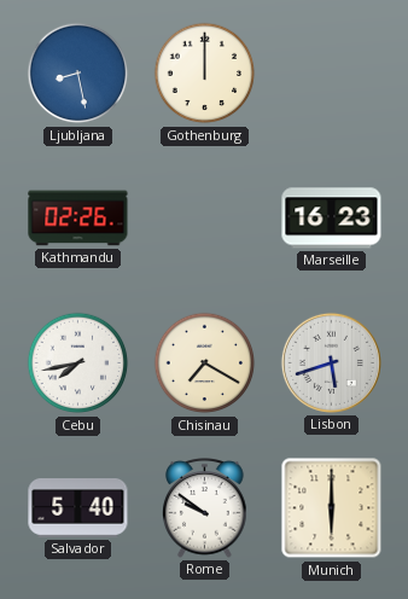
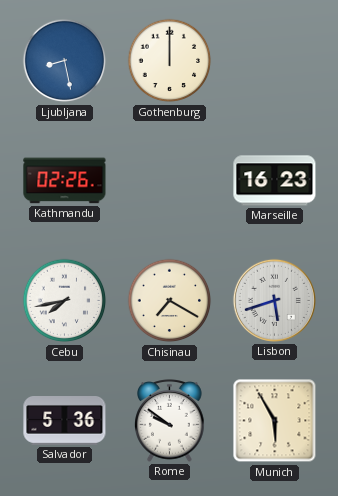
Salvador: 5:40 -> 5:36 (65, 421)
Munich: 6:00 -> 5:55 (275, 421)
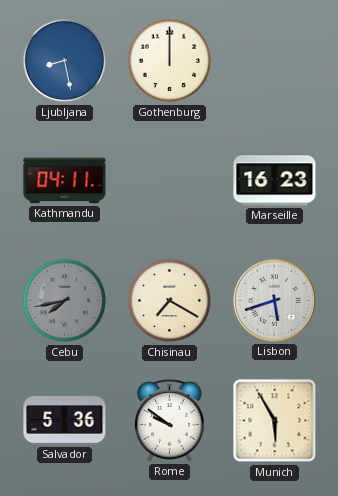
Kathmandu: 02:26 -> 04:11 (65, 181)
Cebu dial: white -> grey (65, 301)
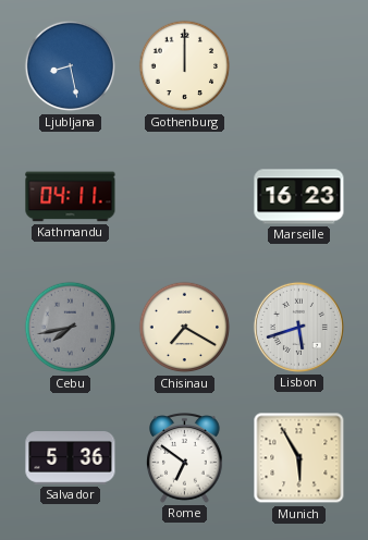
Rome: 9:51 -> 6:51 (185, 458)
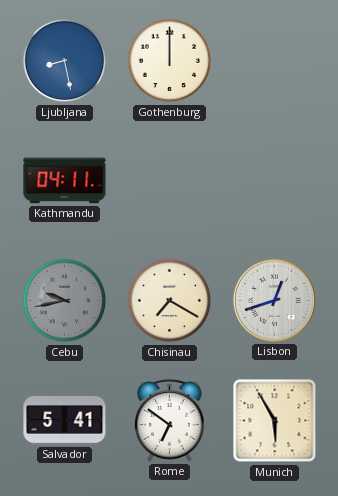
Marseille: 16:23 -> none (299, 197)
Cebu: 7:43 -> 9:43 (65, 301)
Lisbon: 5:42 -> 12:42 (274, 300)
Salvador: 5:36 -> 5:41 (65, 421)
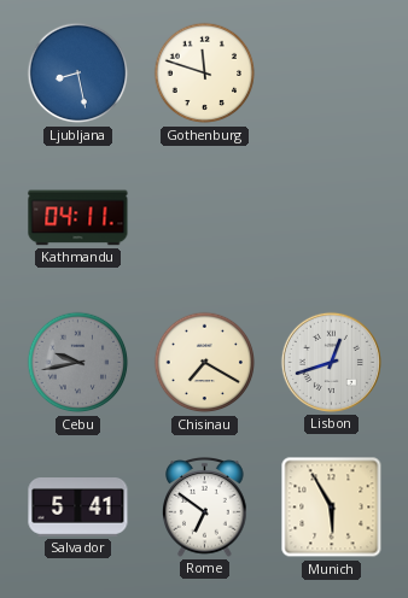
Gothenburg: 12:00 -> 11:48 (205, 74)
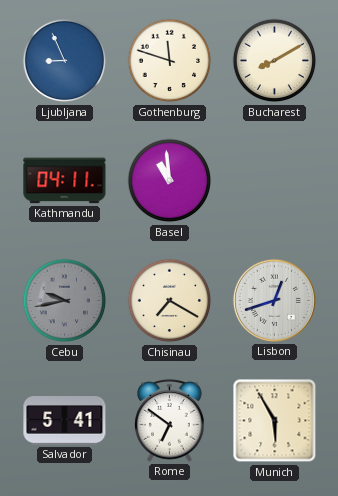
Ljubljana: 8:28 -> 8:56 (65, 61)
Bucharest: none -> 8:10 (275, 61)
Basel: none -> 10:59 (170, 181)
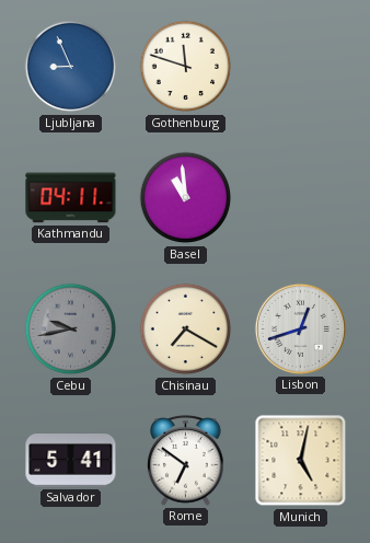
Bucharest: 8:10 -> none (275, 61)
Munich: 5:55 -> 5:02 (301, 461)
